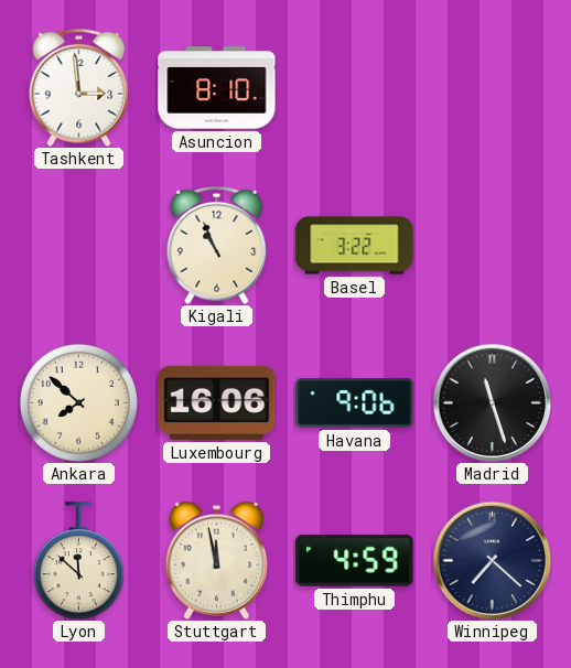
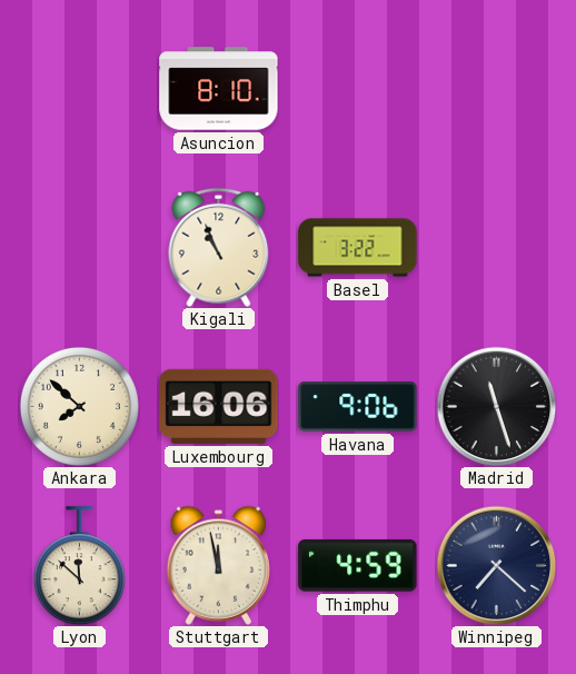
Tashkent: 2:59 -> none (79, 87)
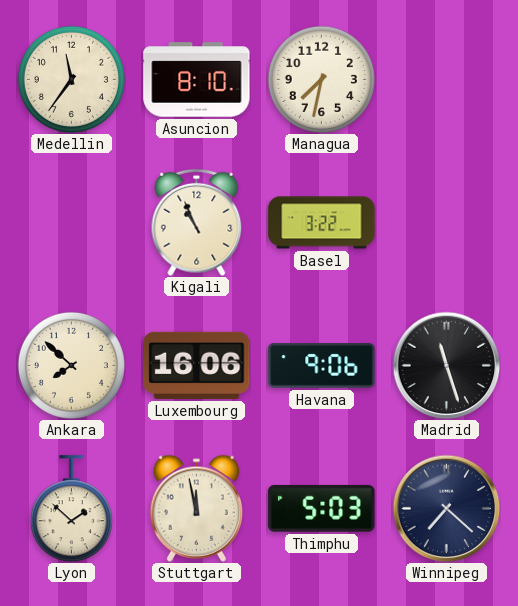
Medellin: none -> 11:36 (71, 79)
Managua: none -> 7:32 (321, 79)
Lyon: 11:52 -> 1:52 (71, 509)
Thimphu: 4:59 -> 5:03 (322, 508)
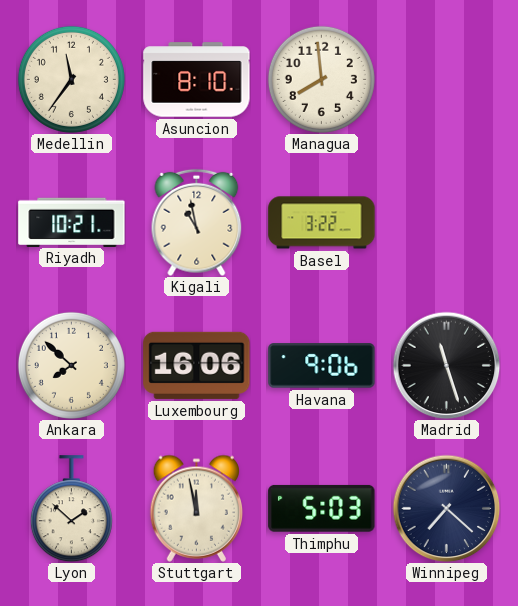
Managua: 7:32 -> 7:59 (321, 79)
Riyadh: none -> 10:21 (72, 222)
Kigali: 10:56 -> 10:58 (197, 222)
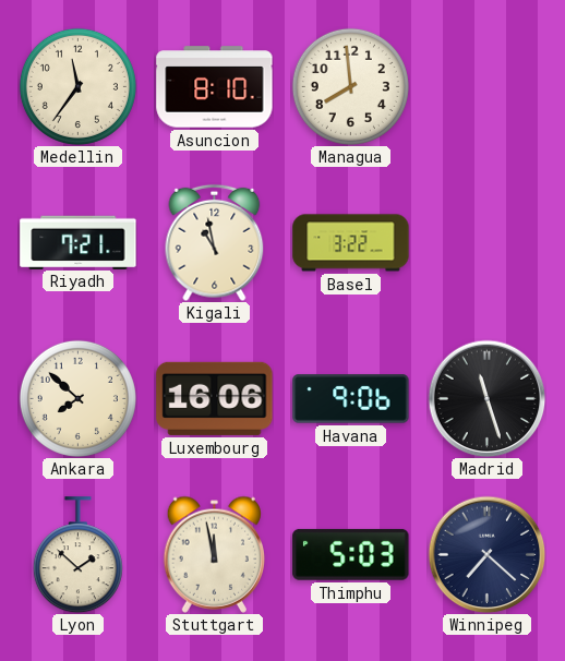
Riyadh: 10:21 -> 7:21 (79, 242)
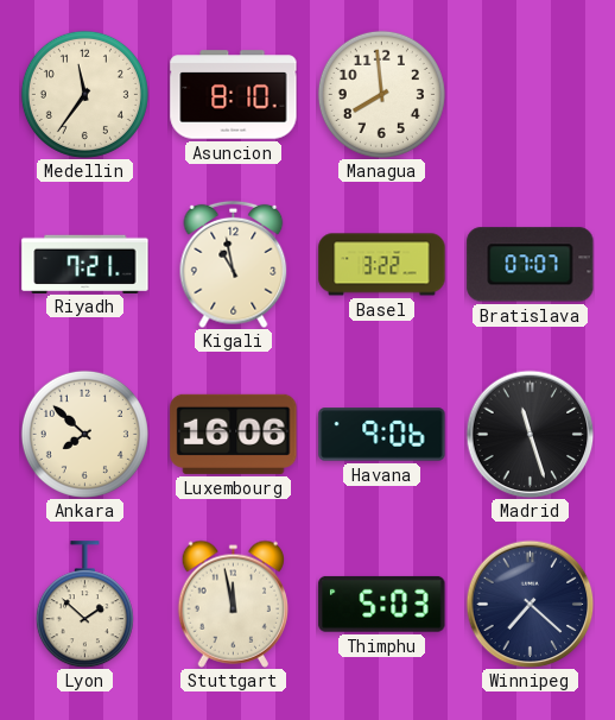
Bratislava: none -> 07:07 (531, 265)
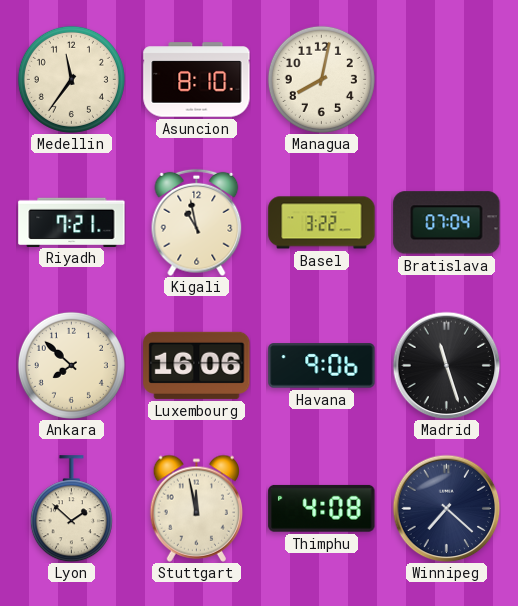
Managua: 7:59 -> 8:02 (321, 79)
Bratislava: 07:07 -> 07:04 (447, 223)
Thimphu: 5:03 -> 4:08 (322, 508)
